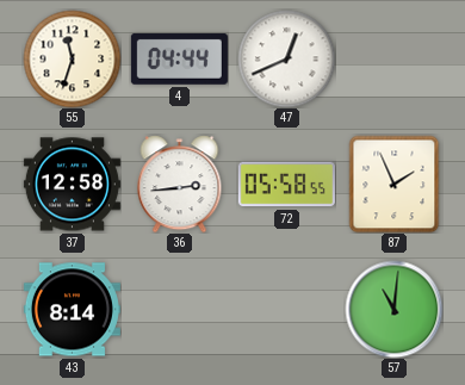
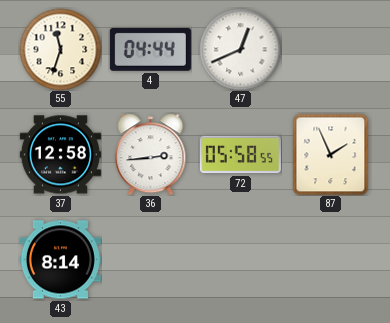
57: 11:01 -> none (393, 309)
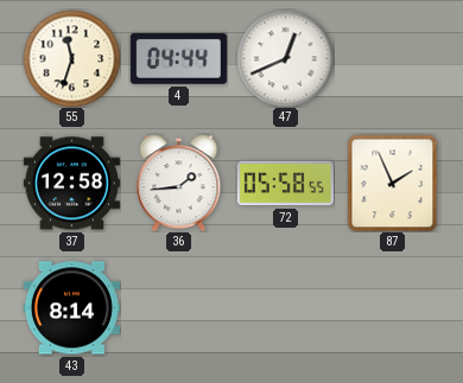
36: 2:44 -> 1:44 (179, 183)
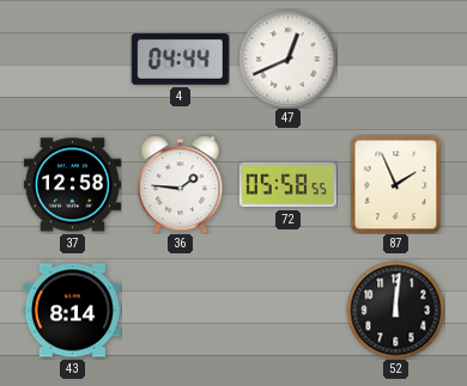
55: 11:33 -> none (71, 58)
36: 1:44 -> 1:46 (181, 184)
52: none -> 12:01 (395, 310)
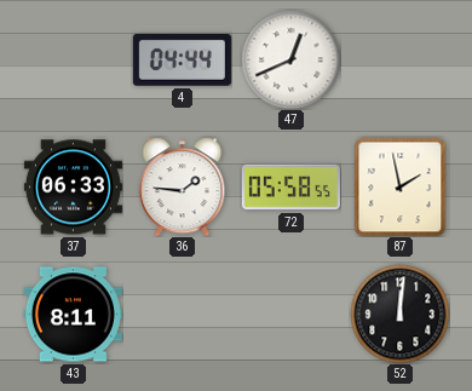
37: 12:58 -> 06:33 (73, 188)
87: 1:56 -> 1:58 (401, 186)
43: 8:14 -> 8:11 (73, 315)
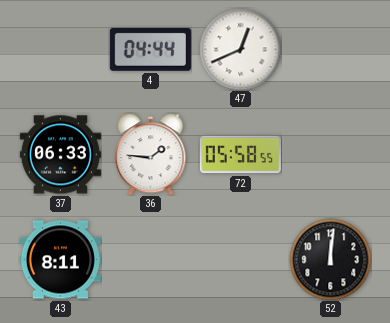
87: 1:58 -> none (401, 186)
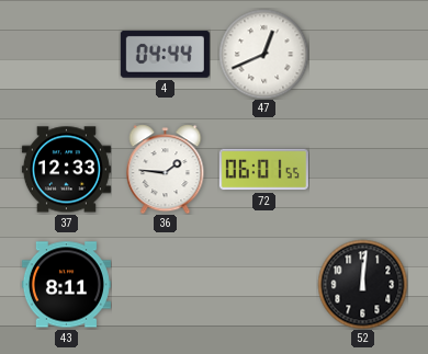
37: 06:33 -> 12:33 (66, 170)
72: 05:58 -> 06:01 (263, 170)
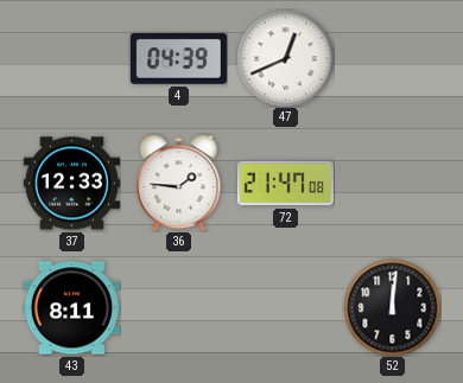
4: 04:44 -> 04:39 (178, 58)
72: 06:01 -> 21:47 (285, 184)
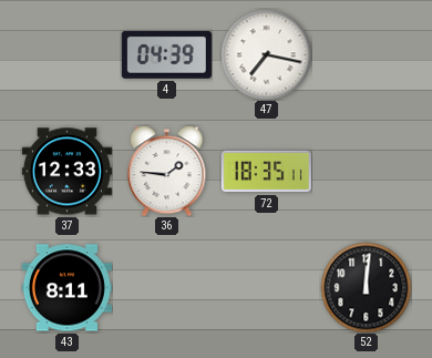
47: 12:41 -> 7:17 (266, 54)
72: 21:47 -> 18:35 (266, 172)
